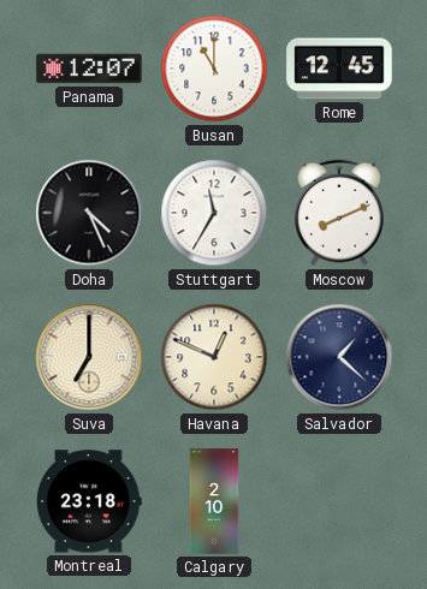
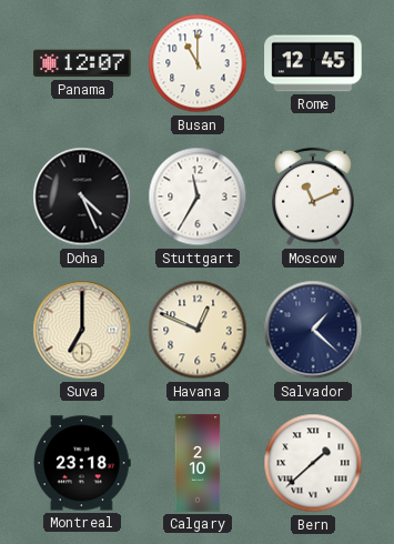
Moscow: 8:11 -> 11:11 (314, 197)
Bern: none -> 1:38 (313, 463)
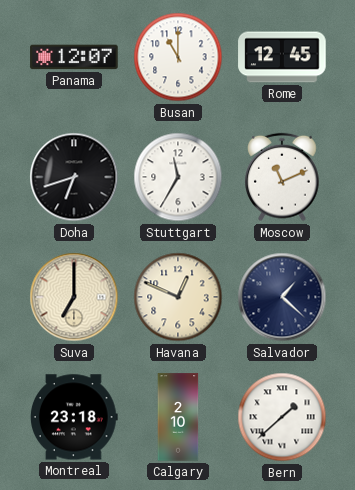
Doha: 4:26 -> 6:42 (74, 177)
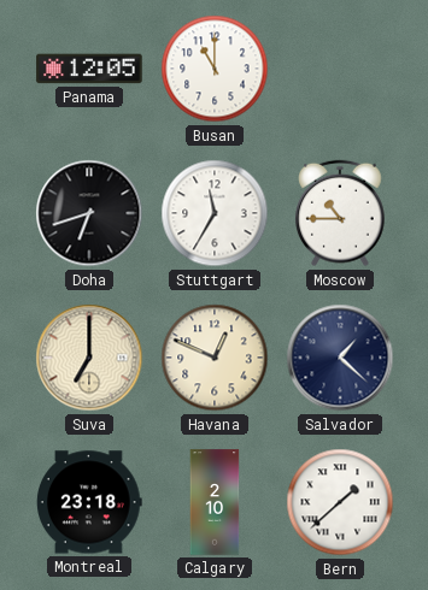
Panama: 12:07 -> 12:05 (89, 69)
Rome: 12:45 -> none (282, 57)
Moscow: 11:11 -> 10:45 (341, 213)
